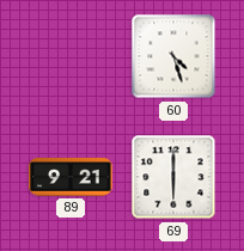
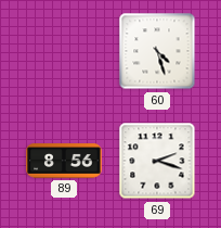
89: 9:21 -> 8:56 (64, 161)
69: 6:00 -> 2:18 (157, 161)
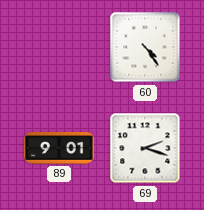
60: 4:27 -> 4:24 (145, 47)
89: 8:56 -> 9:01 (59, 148)
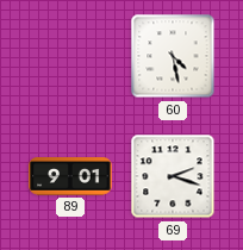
60: 4:24 -> 4:28 (173, 56)
